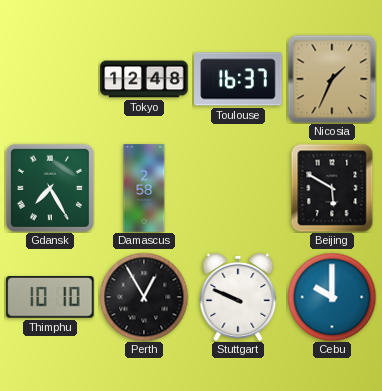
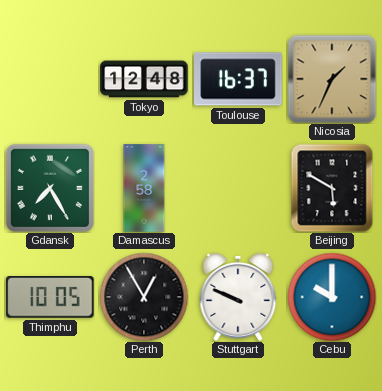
Thimphu: 10:10 -> 10:05 (50, 298)
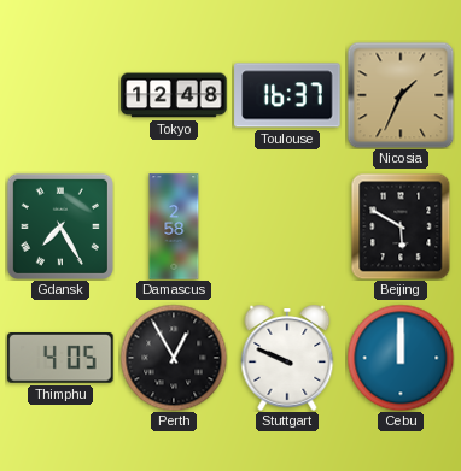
Thimphu: 10:05 -> 4:05 (60, 359)
Cebu: 10:00 -> 12:00 (401, 358)
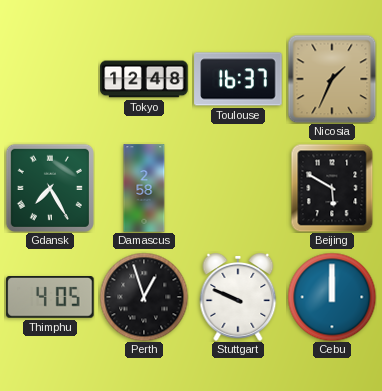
Perth: 12:55 -> 12:57 (144, 297)
